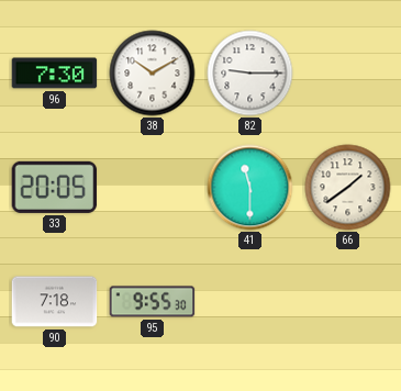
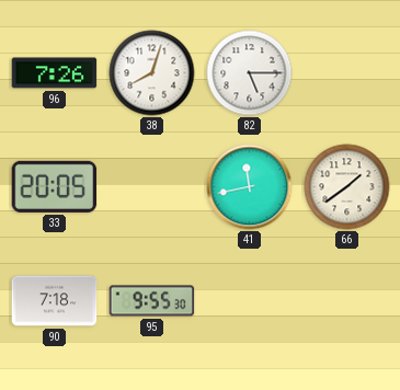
96: 7:30 -> 7:26 (55, 73)
38: 10:10 -> 8:03 (152, 73)
82: 9:15 -> 5:15 (250, 73)
41: 11:30 -> 11:43 (250, 187)
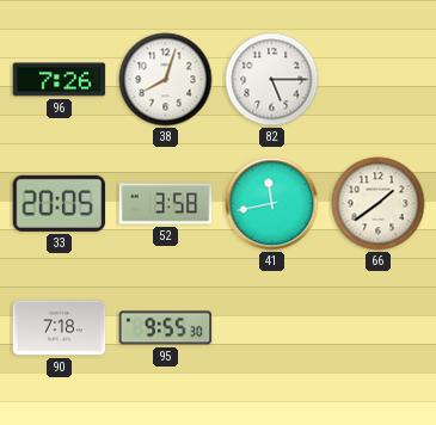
52: none -> 3:58 (166, 204)
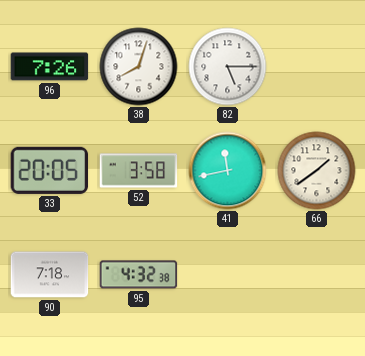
95: 9:55 -> 4:32 (139, 275)
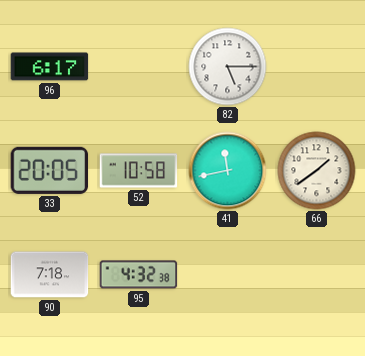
96: 7:26 -> 6:17 (50, 67)
38: 8:03 -> none (139, 67)
52: 3:58 -> 10:58 (139, 171)
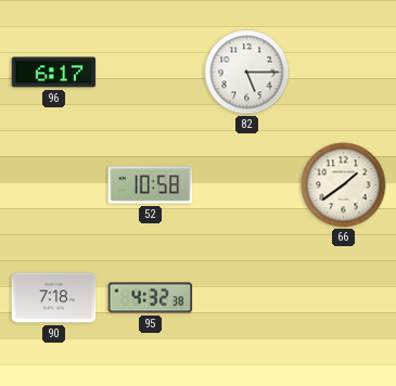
33: 20:05 -> none (50, 170)
41: 11:43 -> none (228, 171)
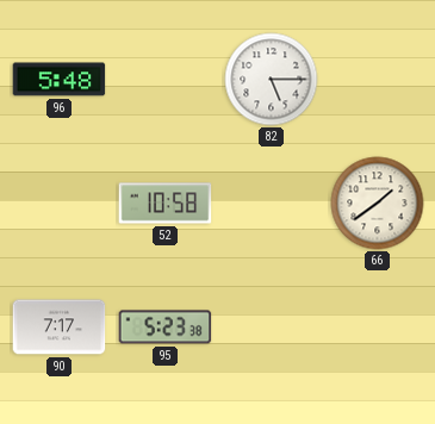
96: 6:17 -> 5:48 (60, 80)
90: 7:18 -> 7:17 (60, 328)
95: 4:32 -> 5:23 (166, 328)
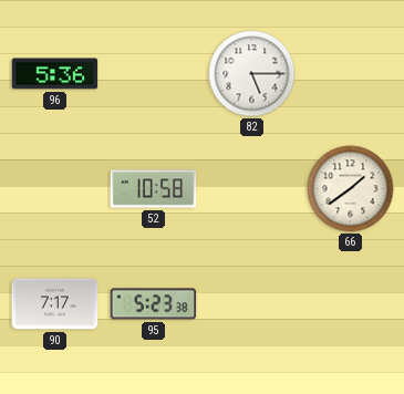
96: 5:48 -> 5:36 (55, 74)
